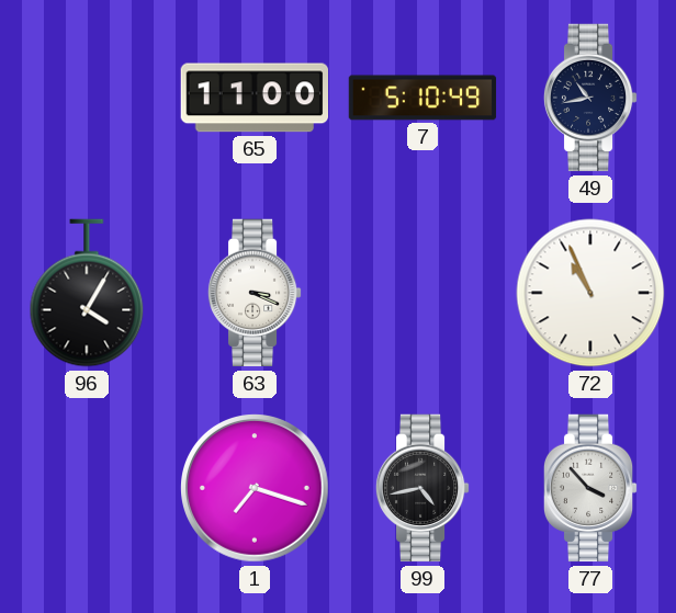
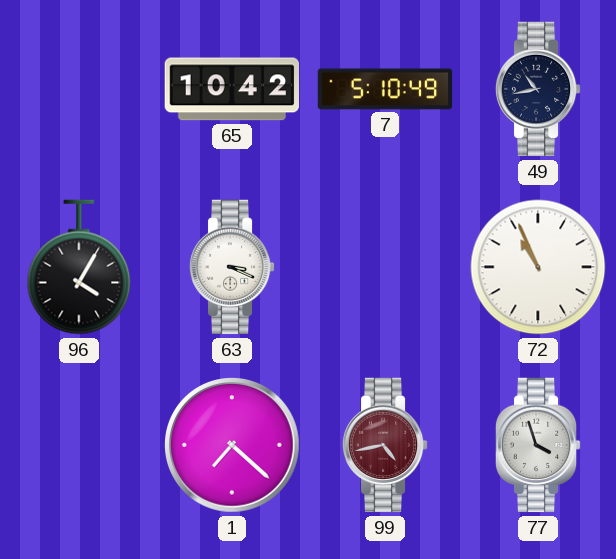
65: 11:00 -> 10:42 (231, 89)
1: 7:18 -> 7:22 (233, 446)
99 dial: black -> burgundy (385, 445)
77: 3:53 -> 3:57 (538, 445)
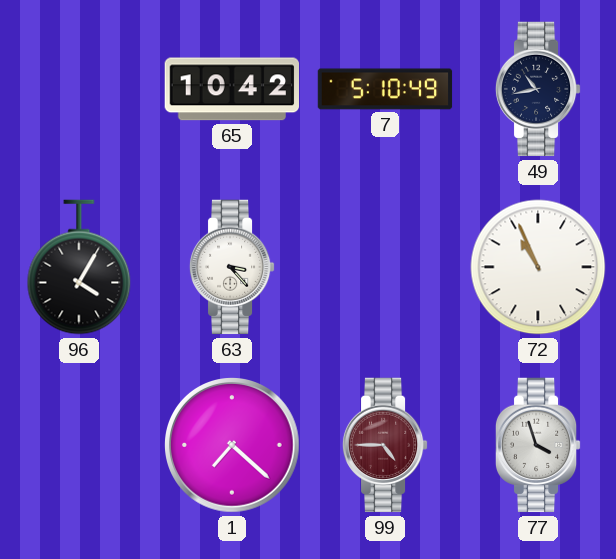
63: 3:19 -> 3:23 (232, 267)
99: 4:43 -> 4:45 (385, 445)
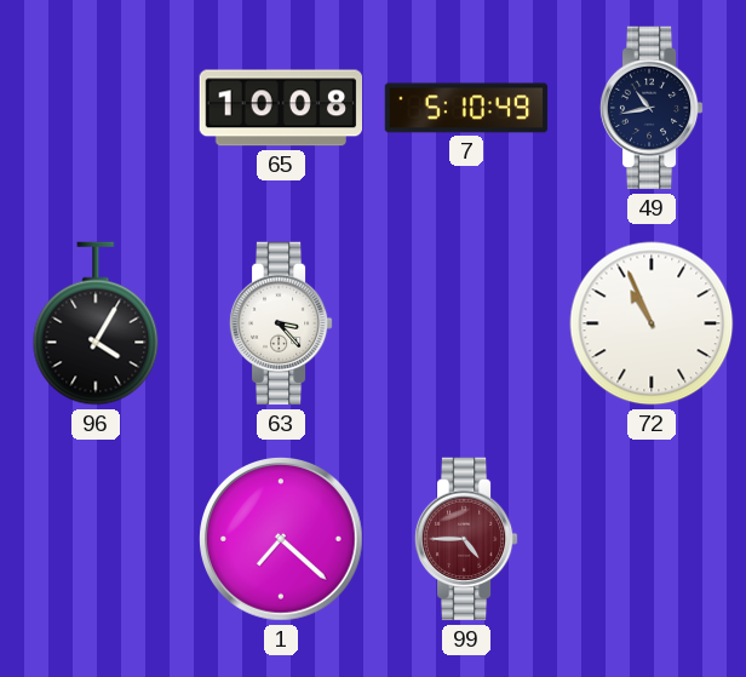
65: 10:42 -> 10:08 (280, 108)
77: 3:57 -> none (538, 445)
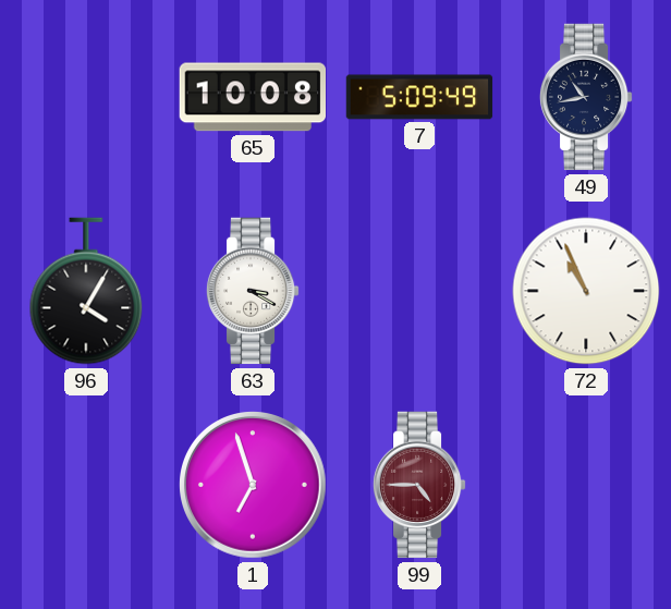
7: 5:10 -> 5:09 (419, 97)
63: 3:23 -> 3:20 (253, 291)
1: 7:22 -> 6:57 (254, 486)
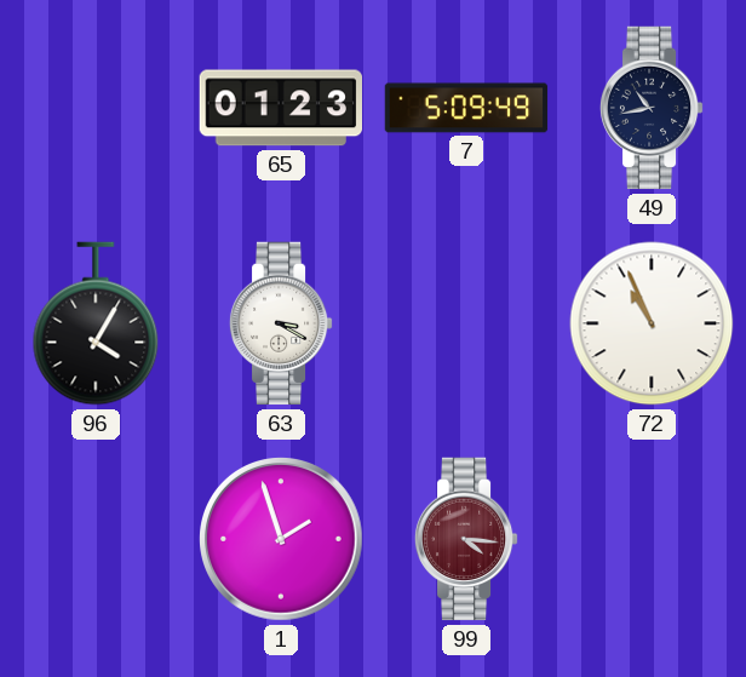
65: 10:08 -> 01:23 (280, 108)
1: 6:57 -> 1:57 (282, 540)
99: 4:45 -> 4:16 (466, 539)
